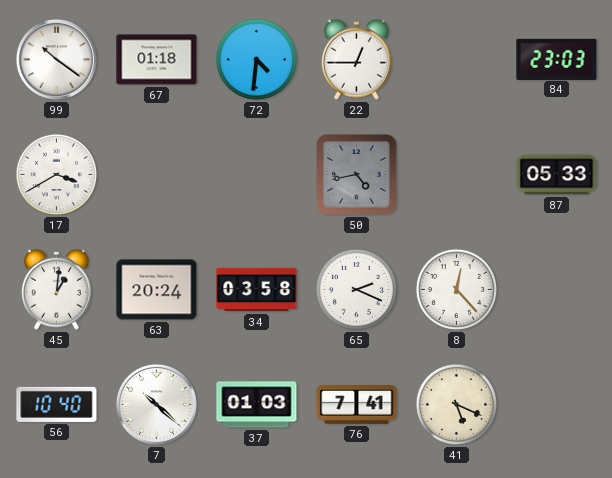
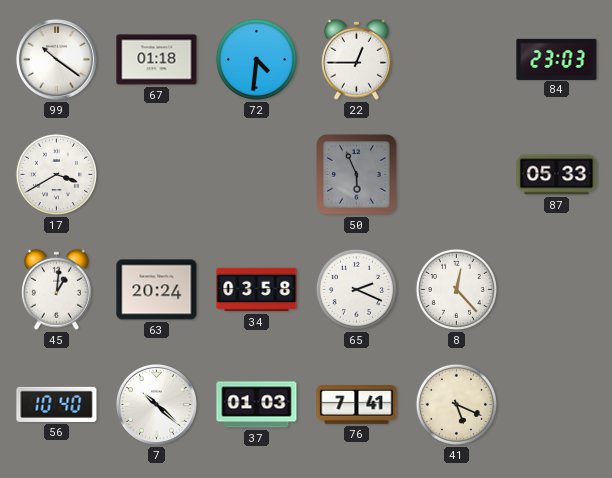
50: 4:43 -> 5:56 (357, 175)
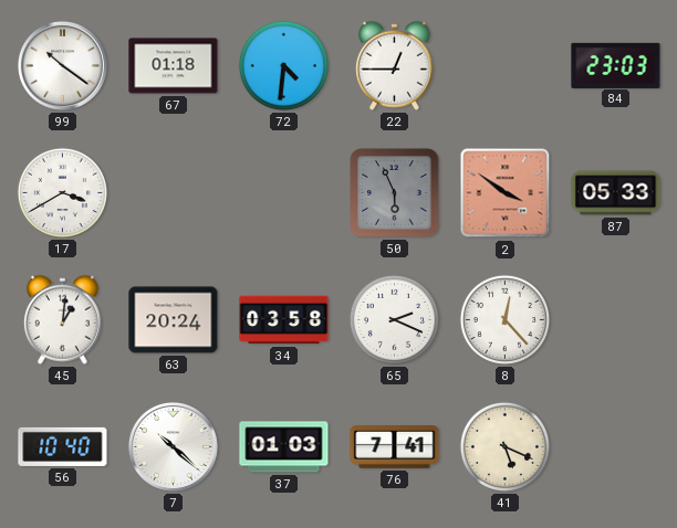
2: none -> 3:51 (506, 193)
